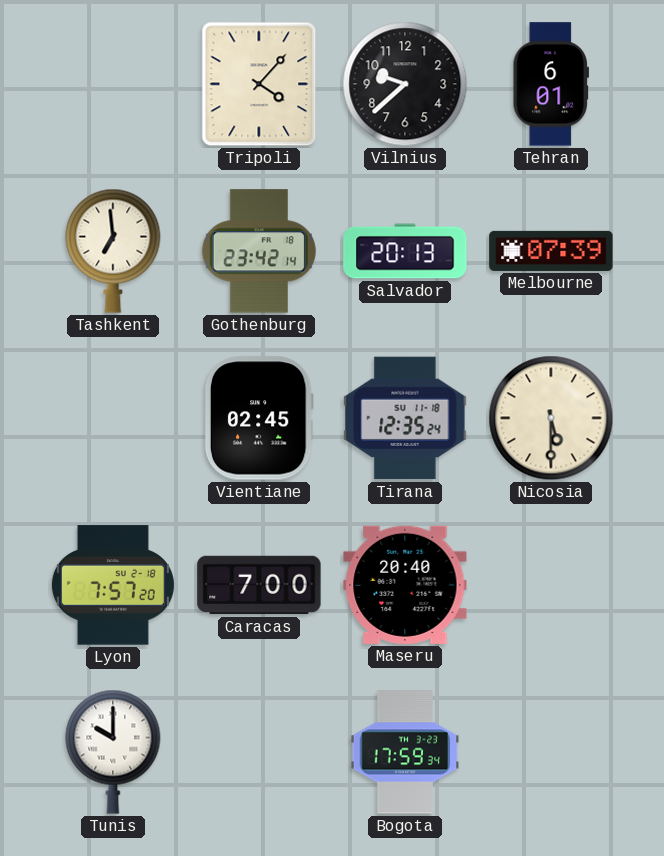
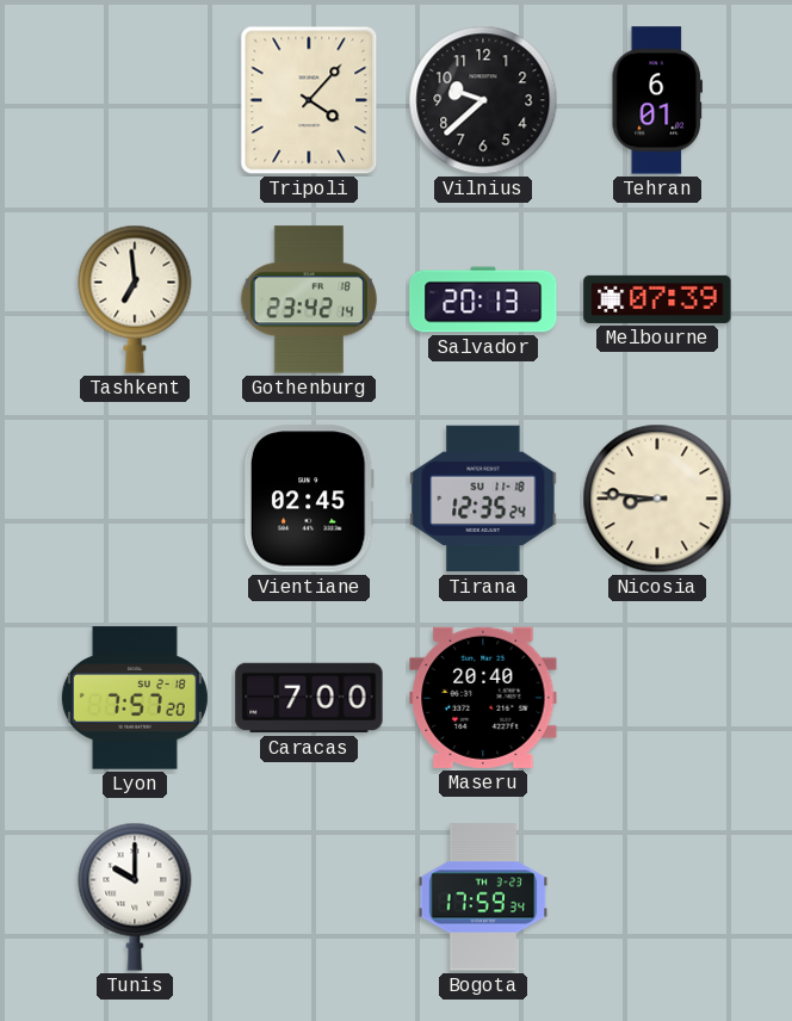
Nicosia: 5:30 -> 8:46 (657, 499)
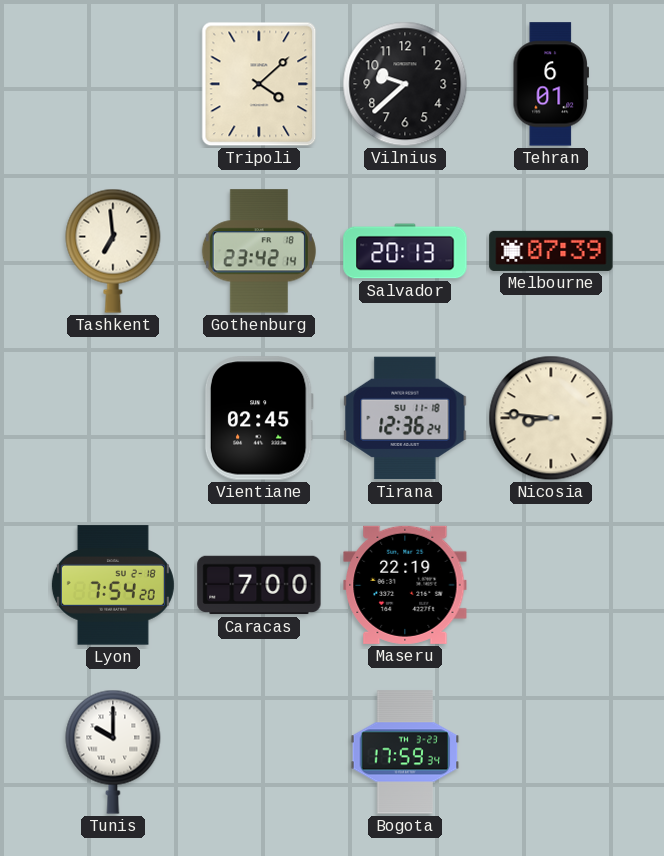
Tripoli: 4:07 -> 4:08 (259, 84)
Tirana: 12:35 -> 12:36 (405, 418)
Lyon: 7:57 -> 7:54 (113, 585)
Maseru: 20:40 -> 22:19 (405, 585)
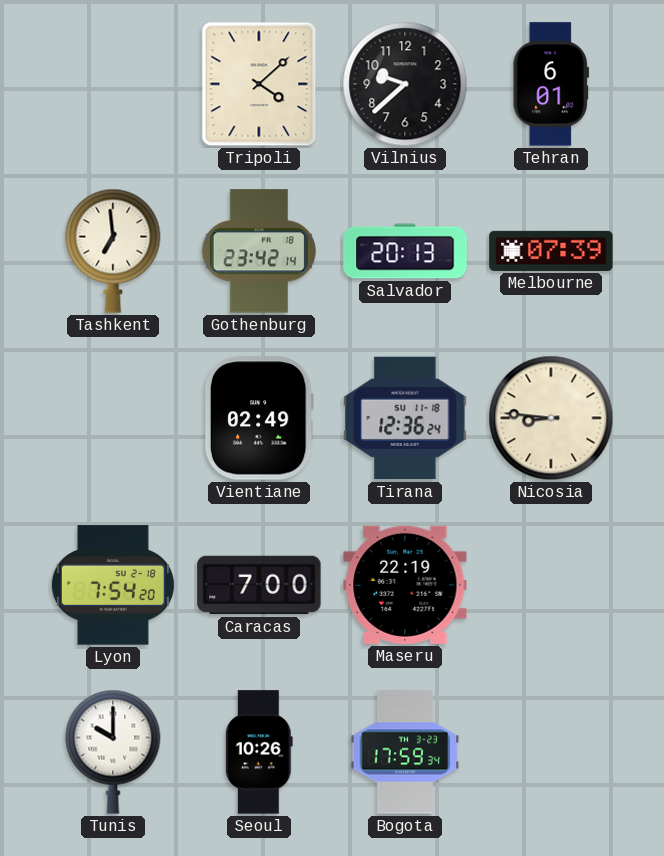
Vientiane: 02:45 -> 02:49 (259, 418)
Seoul: none -> 10:26 (259, 752)
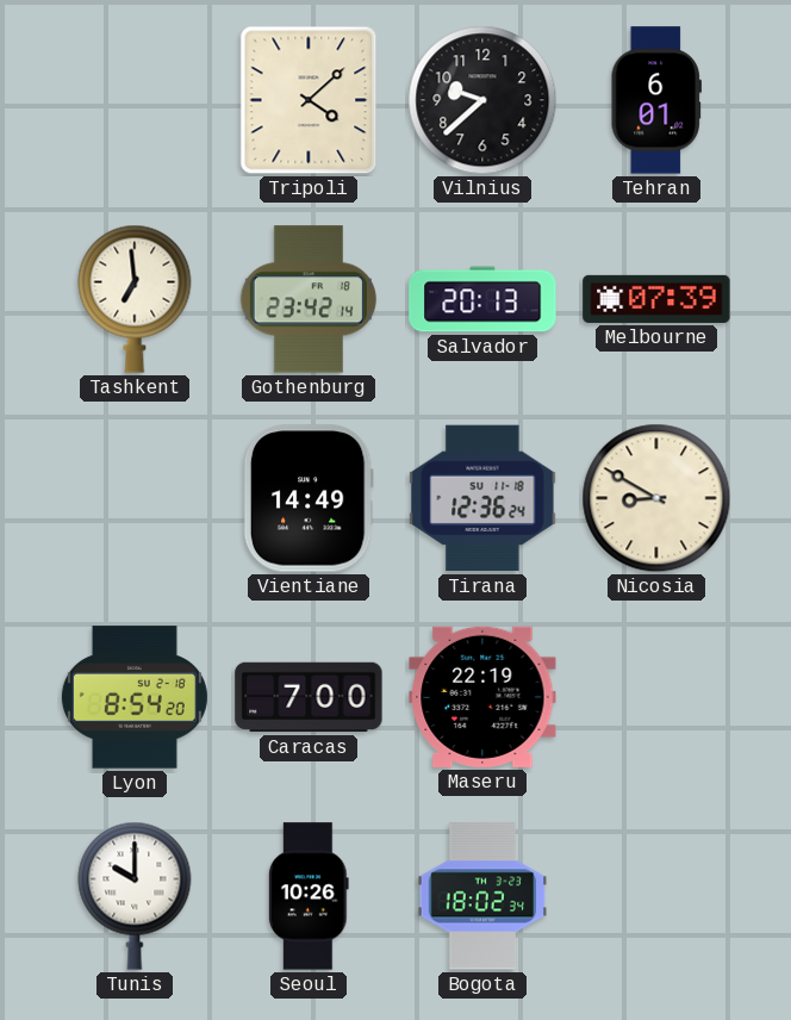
Vientiane: 02:49 -> 14:49 (309, 498)
Nicosia: 8:46 -> 8:50 (656, 498)
Lyon: 7:54 -> 8:54 (135, 697)
Bogota: 17:59 -> 18:02 (482, 896)
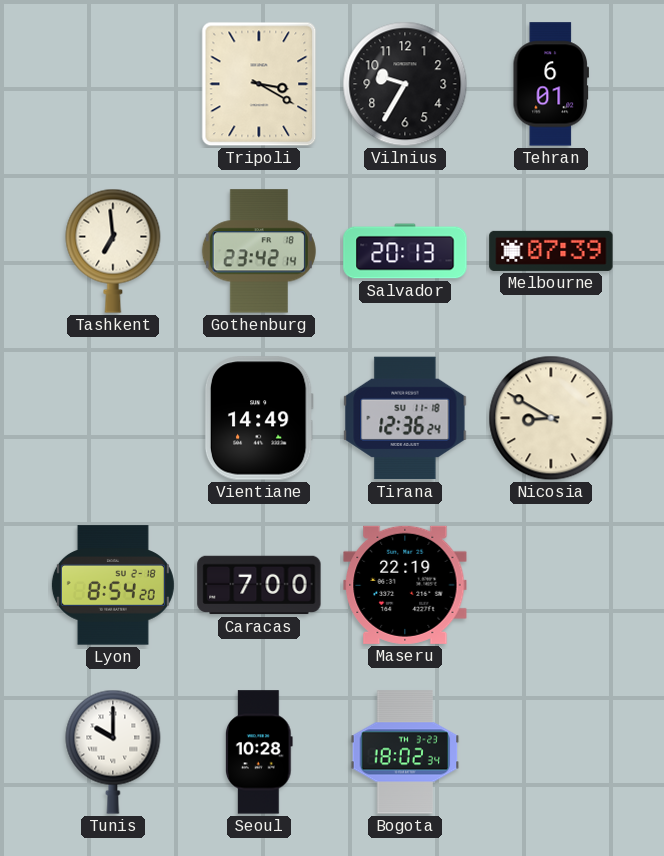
Tripoli: 4:08 -> 3:20 (259, 84)
Vilnius: 9:38 -> 9:35 (405, 84)
Seoul: 10:26 -> 10:28 (259, 752)
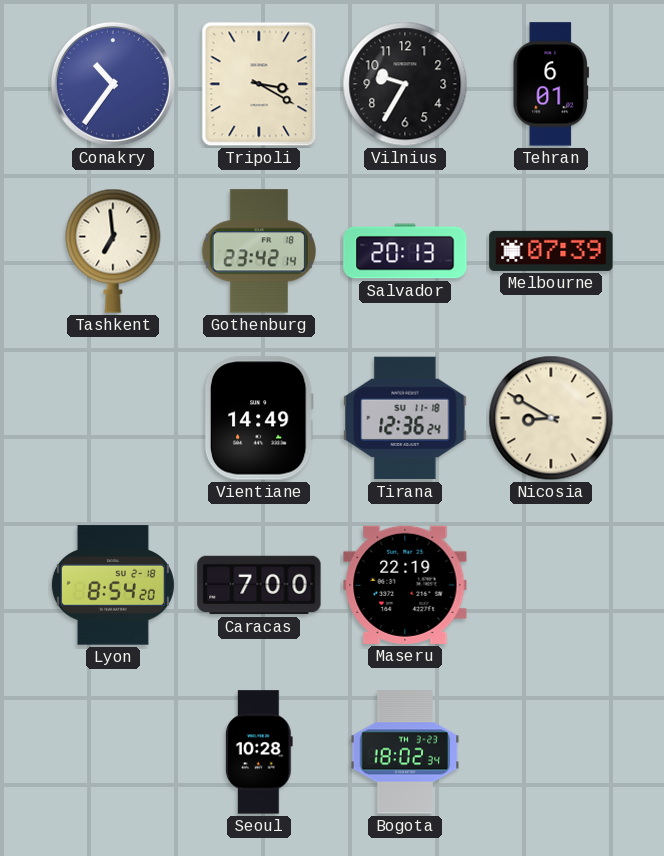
Conakry: none -> 10:36 (113, 84)
Tunis: 10:00 -> none (113, 752)
